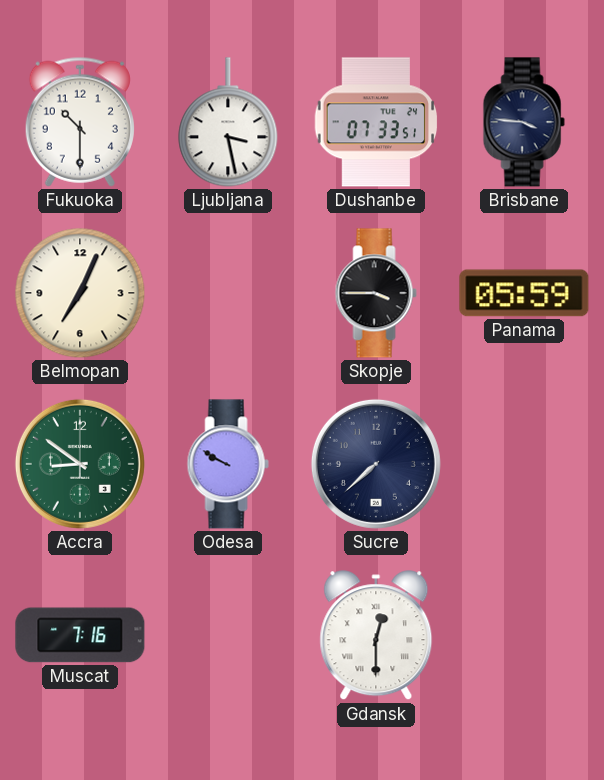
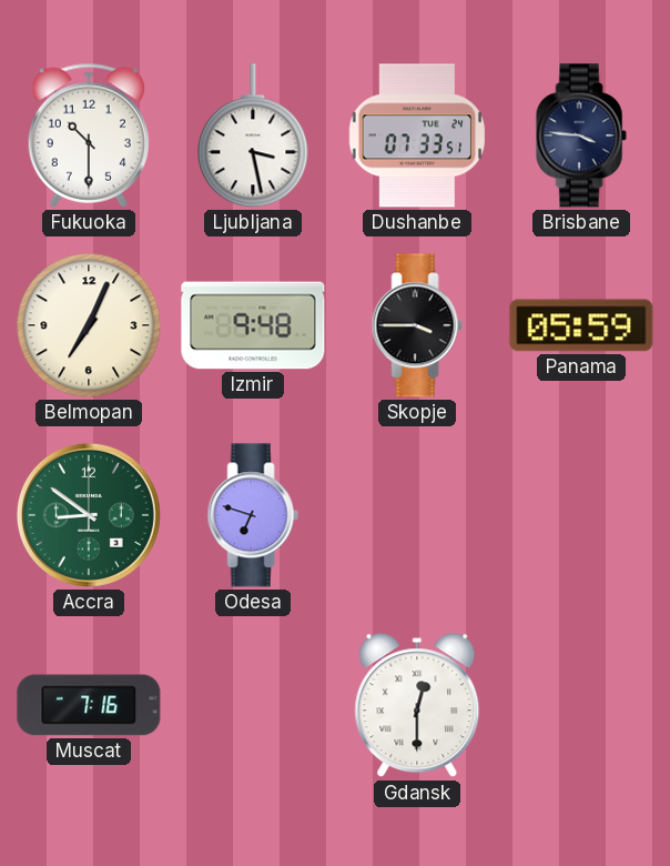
Izmir: none -> 9:48 (253, 325)
Odesa: 9:50 -> 6:48 (253, 515)
Sucre: 7:38 -> none (376, 464)
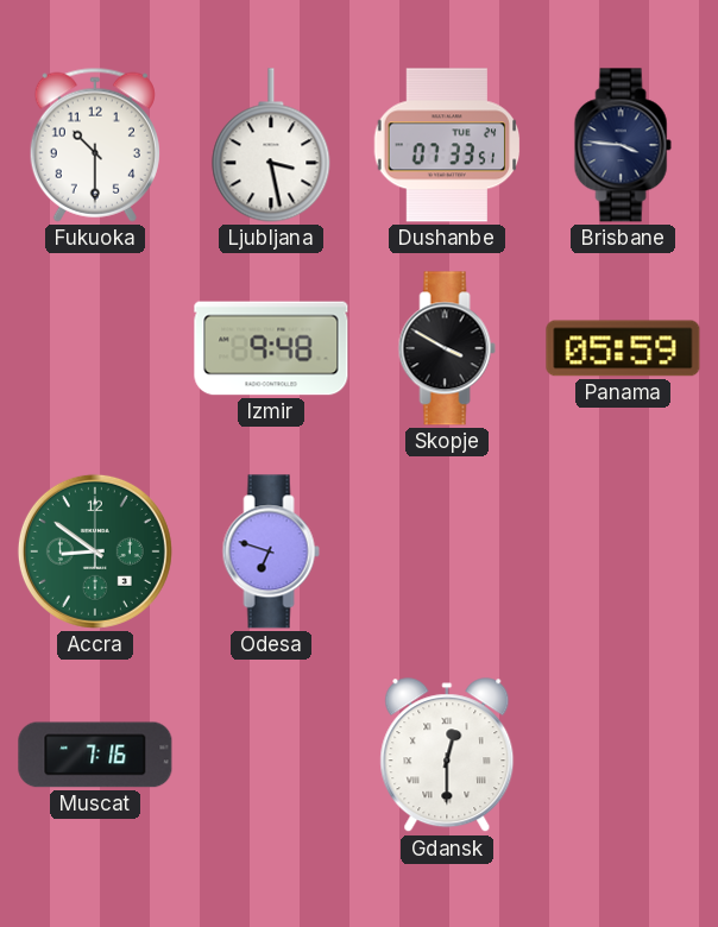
Belmopan: 7:04 -> none (89, 325)
Skopje: 3:45 -> 3:50 (447, 348)
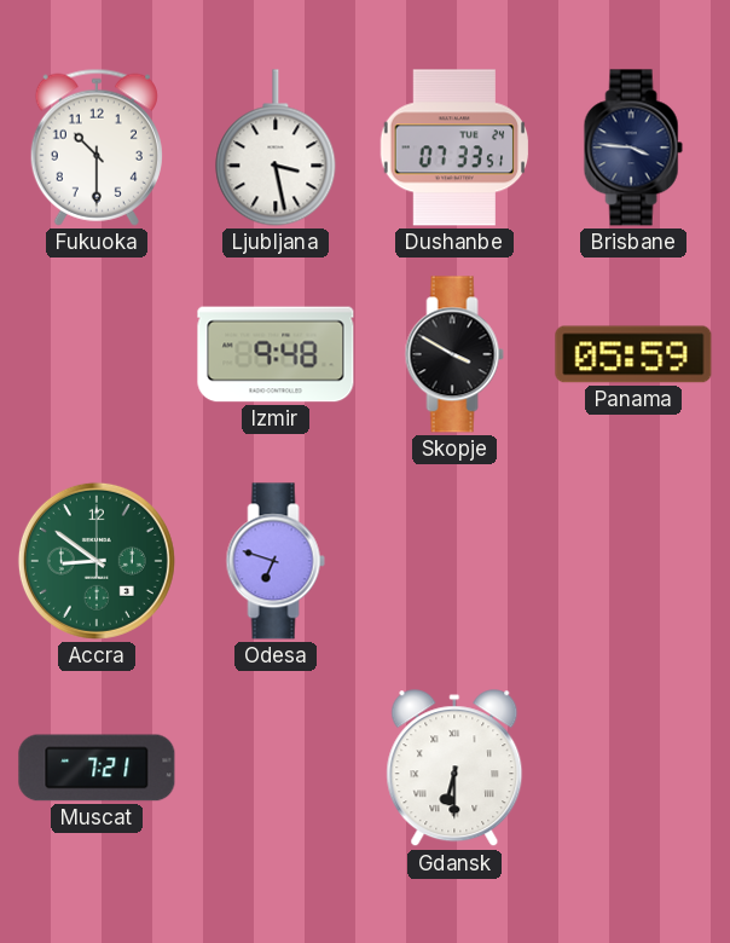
Muscat: 7:16 -> 7:21 (97, 768)
Gdansk: 12:30 -> 6:30 (454, 769)
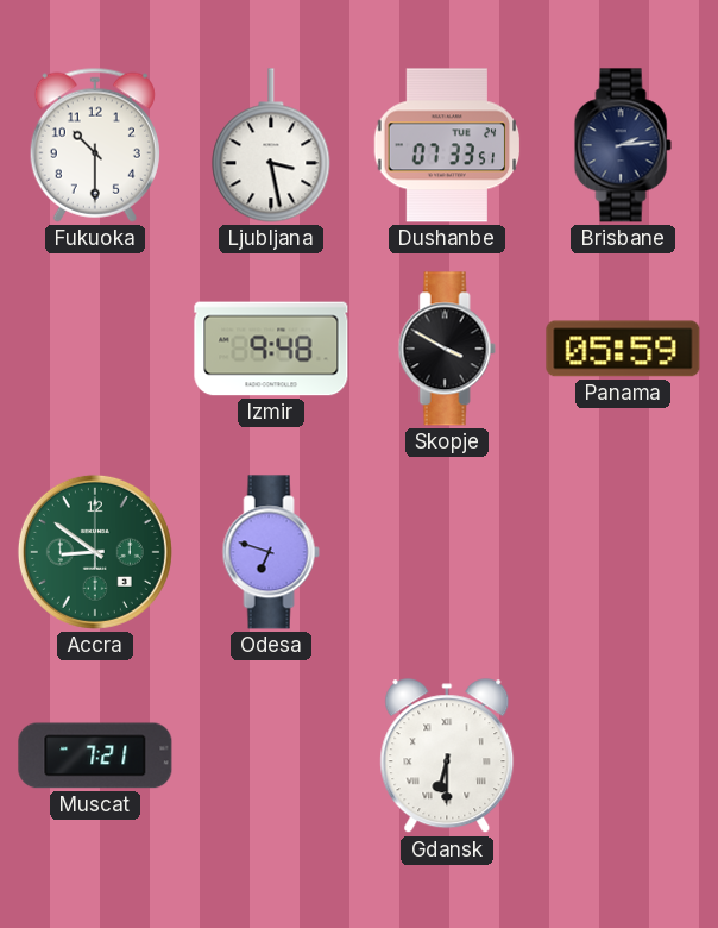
Brisbane: 3:46 -> 2:14 (623, 145)
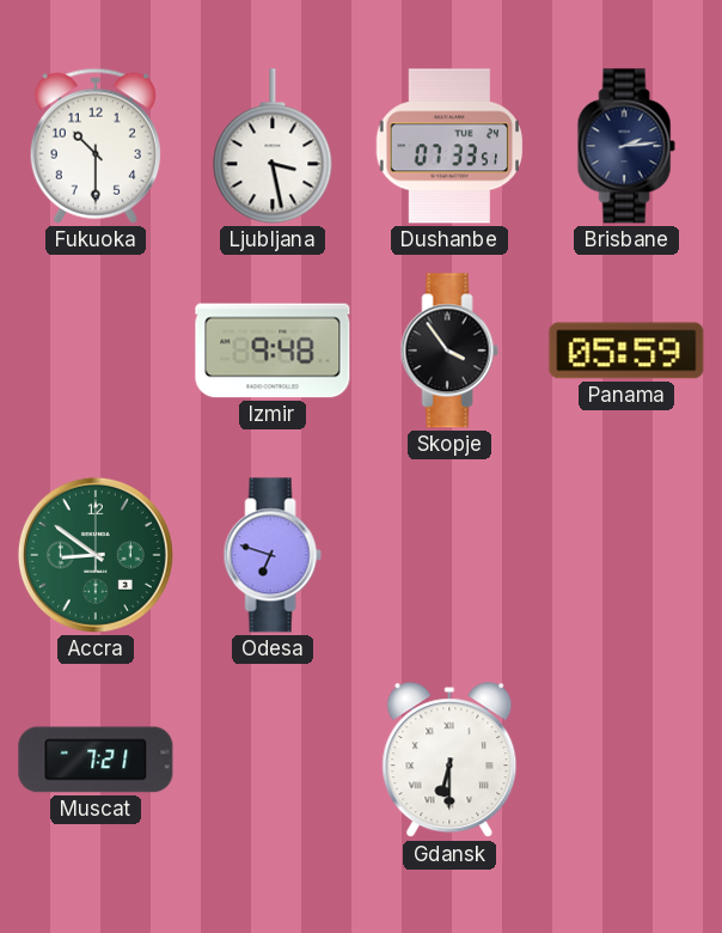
Skopje: 3:50 -> 3:54 (449, 350)
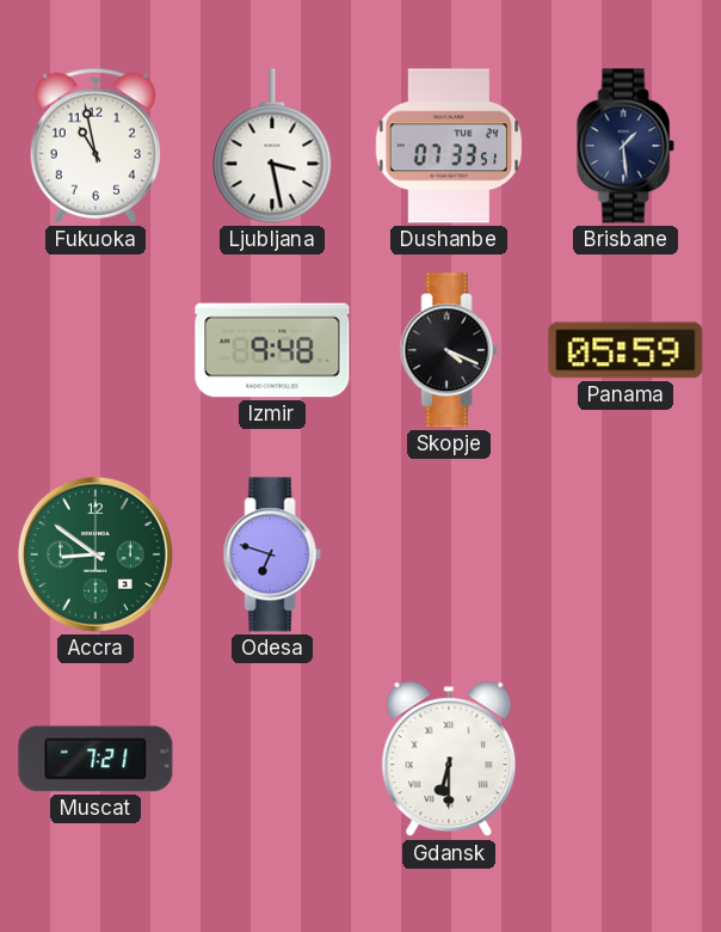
Fukuoka: 10:30 -> 10:58 (95, 146)
Brisbane: 2:14 -> 1:29 (626, 146)
Skopje: 3:54 -> 4:19 (449, 350)
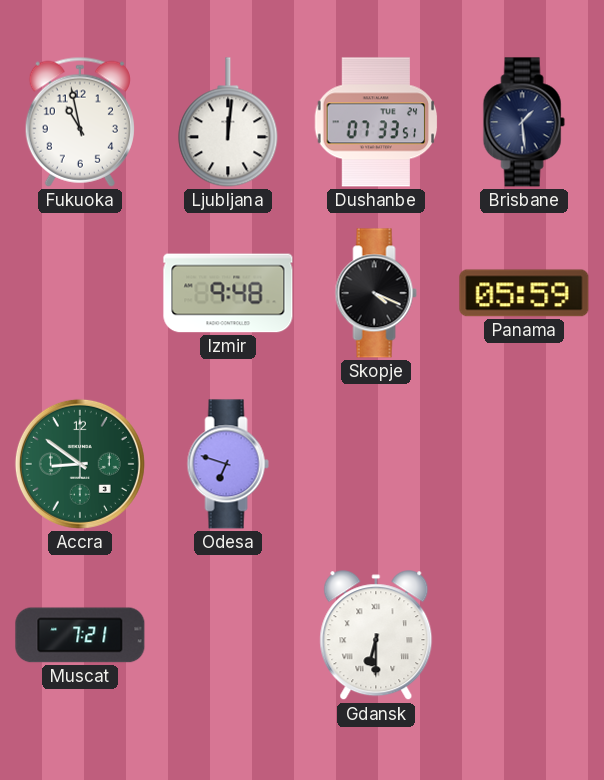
Ljubljana: 3:28 -> 12:01 (228, 122)
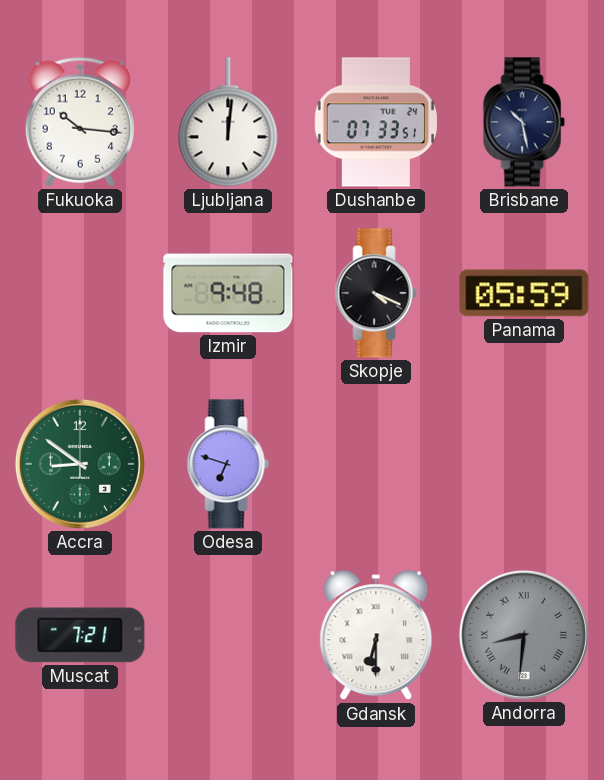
Fukuoka: 10:58 -> 10:16 (80, 122)
Brisbane: 1:29 -> 10:28 (524, 122)
Andorra: none -> 8:31 (524, 635)
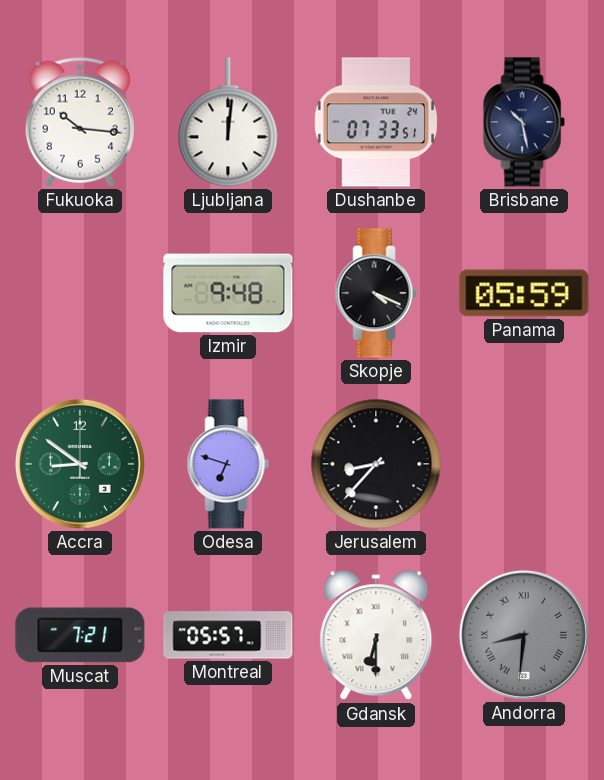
Jerusalem: none -> 8:37 (376, 464)
Montreal: none -> 05:57 (228, 635)
